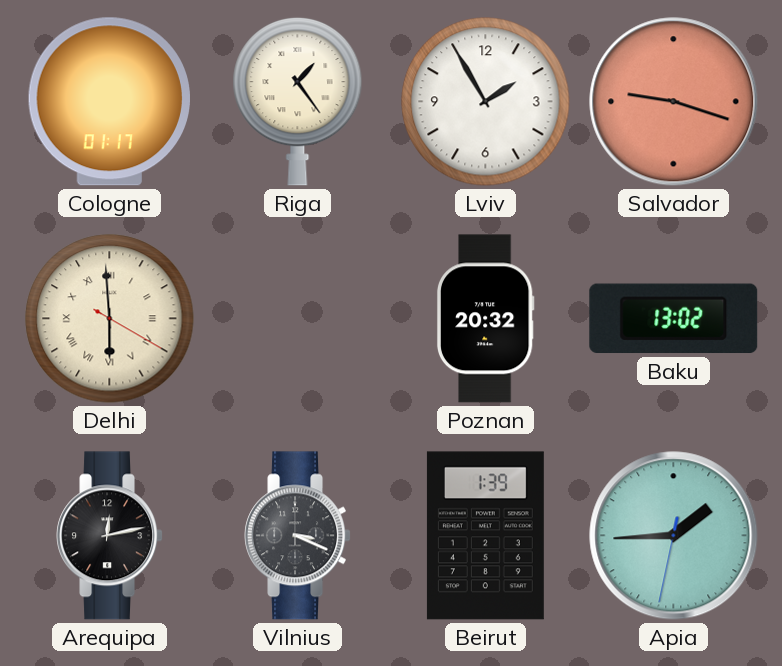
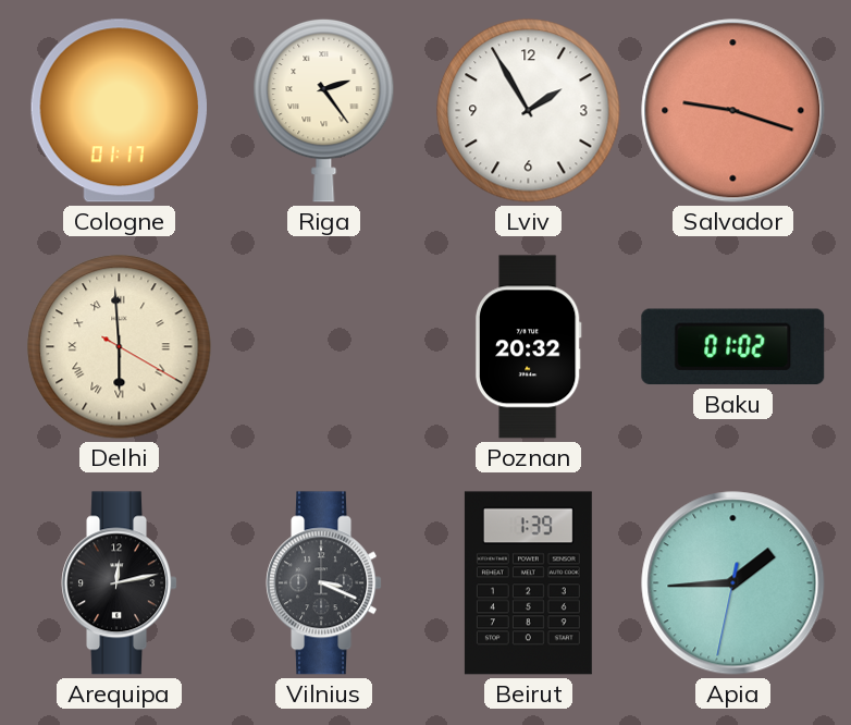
Riga: 1:24 -> 2:24 (324, 110)
Baku: 13:02 -> 01:02 (733, 347)
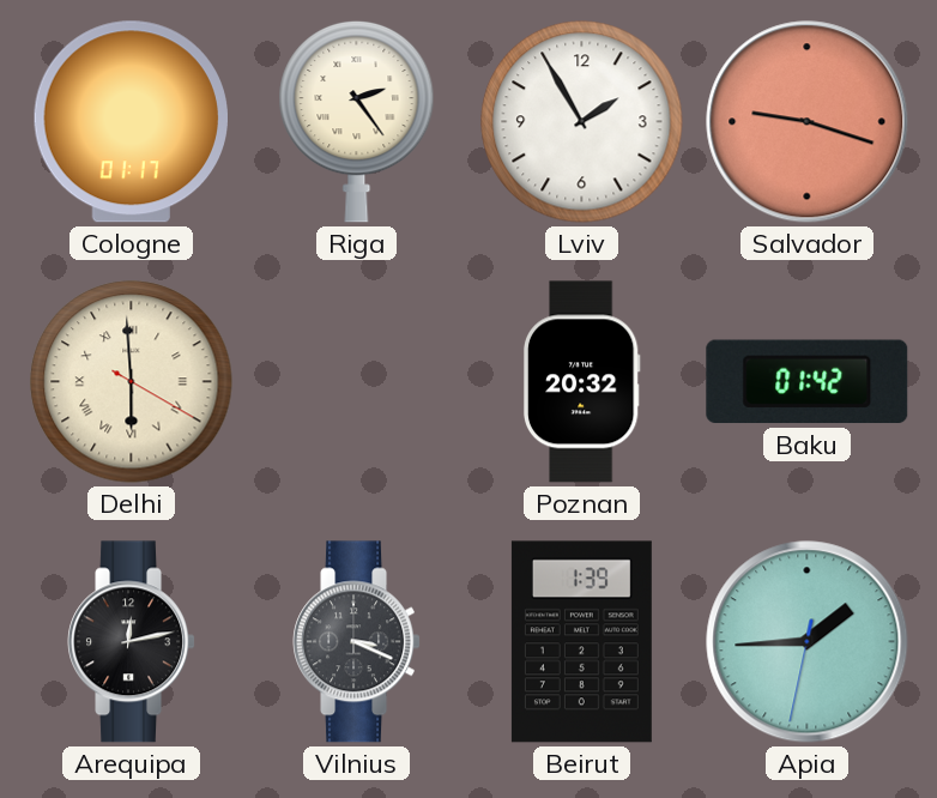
Baku: 01:02 -> 01:42 (808, 382)
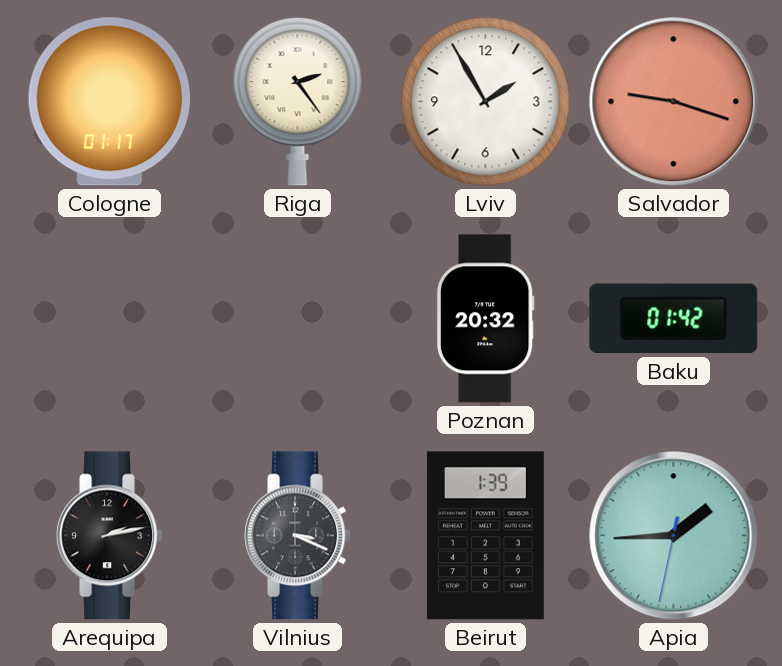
Delhi: 5:59 -> none (132, 382)
Arequipa: 12:13 -> 2:13 (109, 536)
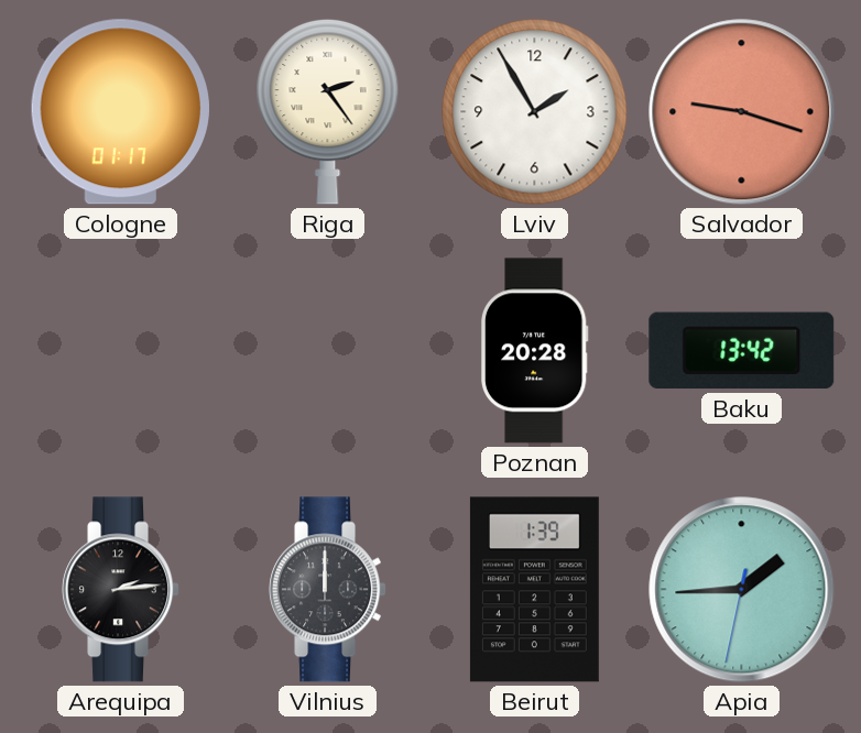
Poznan: 20:32 -> 20:28 (534, 351)
Baku: 01:42 -> 13:42 (742, 351)
Arequipa: 2:13 -> 2:14 (120, 590)
Vilnius: 3:19 -> 12:00 (327, 590)
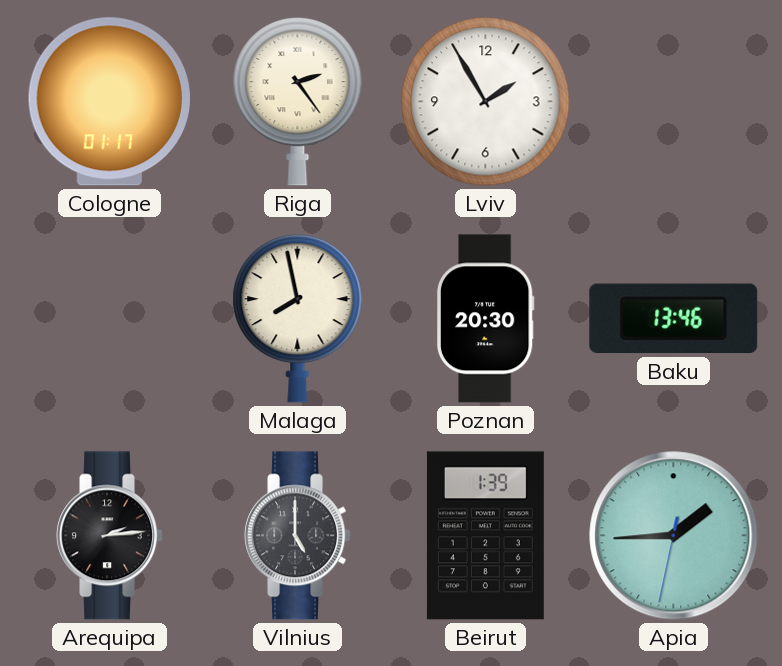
Salvador: 9:18 -> none (742, 112)
Malaga: none -> 7:58 (298, 318)
Poznan: 20:28 -> 20:30 (485, 319)
Baku: 13:42 -> 13:46 (674, 319)
Vilnius: 12:00 -> 5:00 (297, 536)
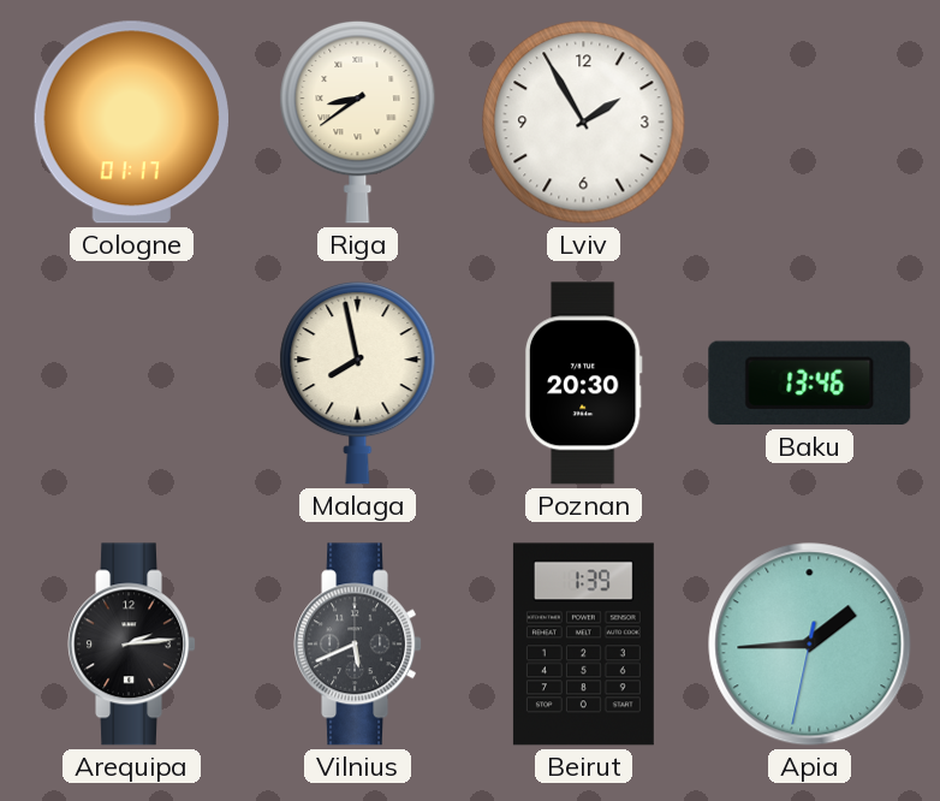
Riga: 2:24 -> 8:39 (358, 121)
Vilnius: 5:00 -> 5:41 (357, 645)
